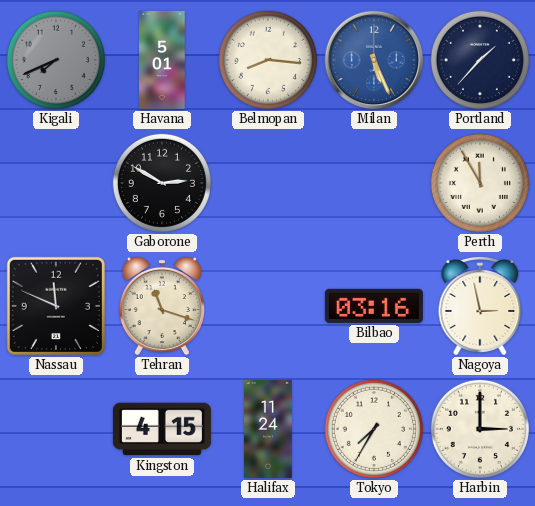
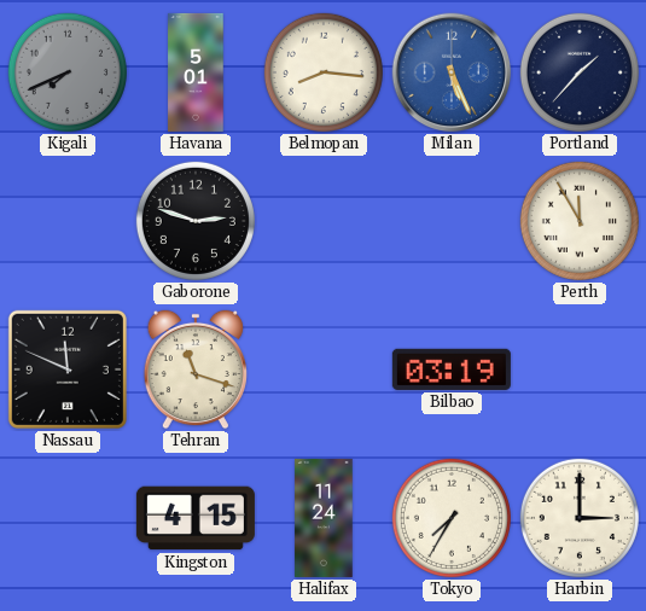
Gaborone: 2:50 -> 2:48 (196, 221)
Bilbao: 03:16 -> 03:19 (452, 369)
Nagoya: 2:58 -> none (480, 306)
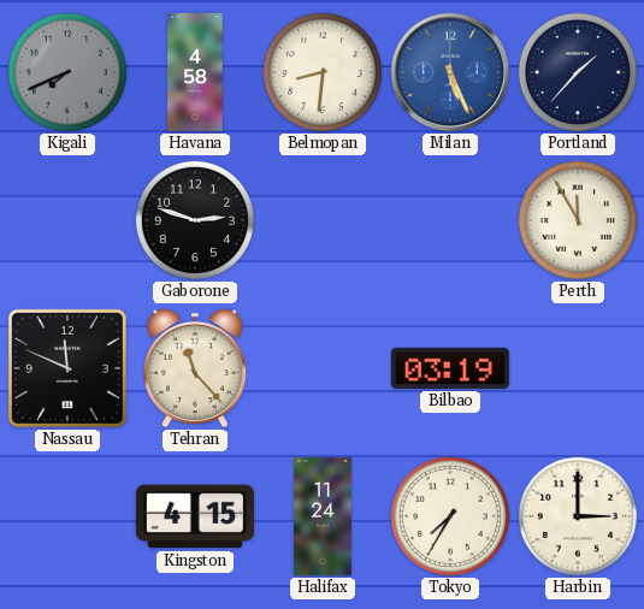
Havana: 5:01 -> 4:58 (195, 72)
Belmopan: 8:16 -> 8:31 (323, 72)
Tehran: 11:18 -> 11:23 (195, 368)
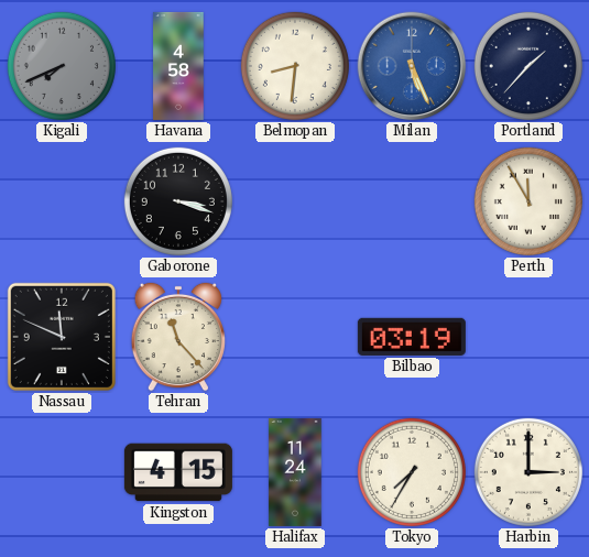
Gaborone: 2:48 -> 3:18 (178, 201)
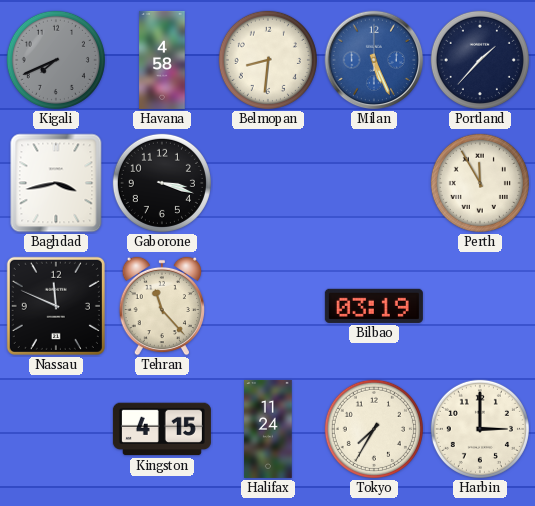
Baghdad: none -> 3:43 (56, 183)
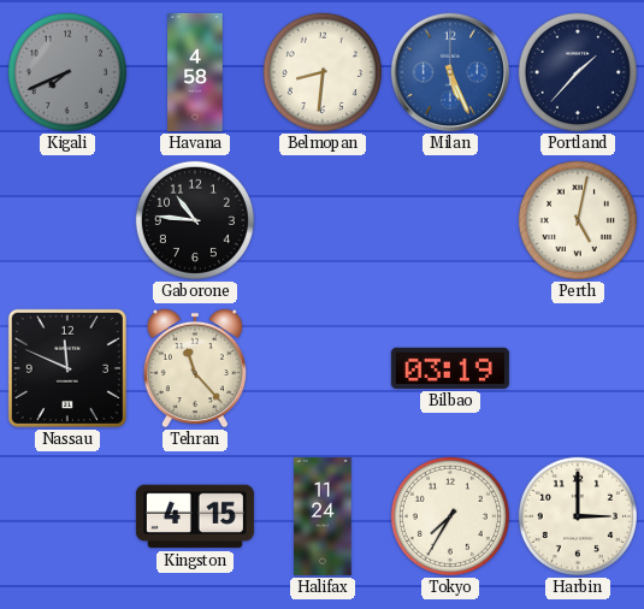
Baghdad: 3:43 -> none (56, 183)
Gaborone: 3:18 -> 10:46 (195, 220)
Perth: 11:55 -> 5:02 (578, 220)
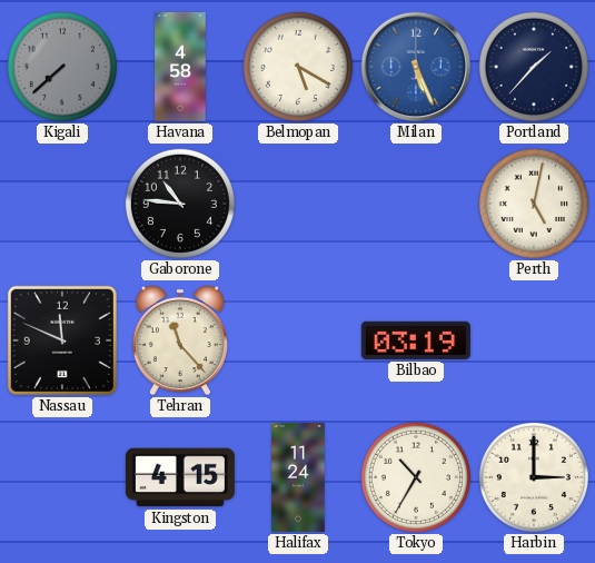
Kigali: 7:41 -> 7:38 (62, 67)
Belmopan: 8:31 -> 5:20 (298, 67)
Tokyo: 7:35 -> 10:35 (416, 477)
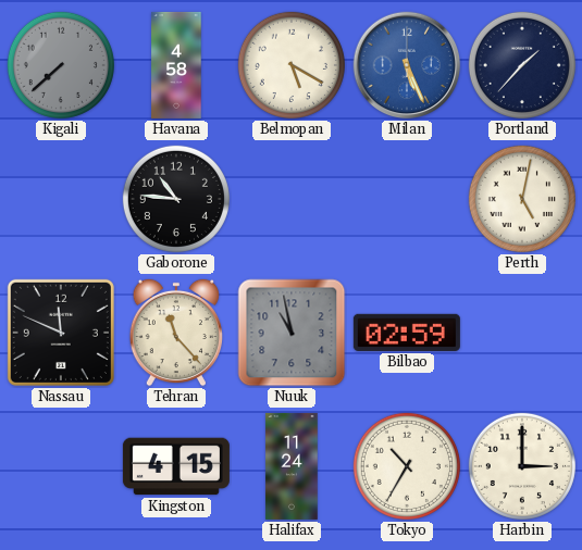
Nuuk: none -> 10:58 (292, 333)
Bilbao: 03:19 -> 02:59 (407, 333)
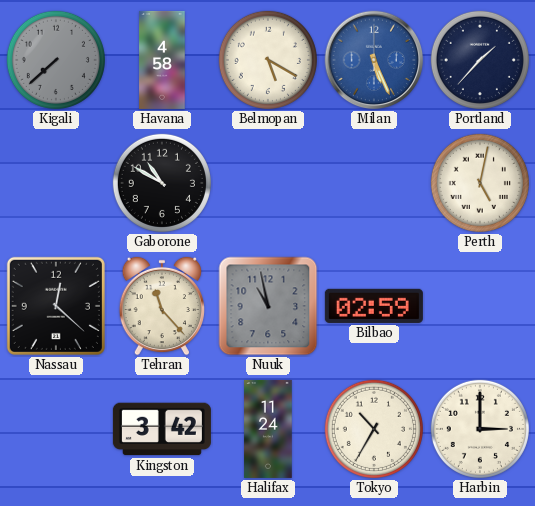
Gaborone: 10:46 -> 10:50 (162, 183)
Nassau: 11:49 -> 12:22 (56, 306)
Kingston: 4:15 -> 3:42 (162, 429)
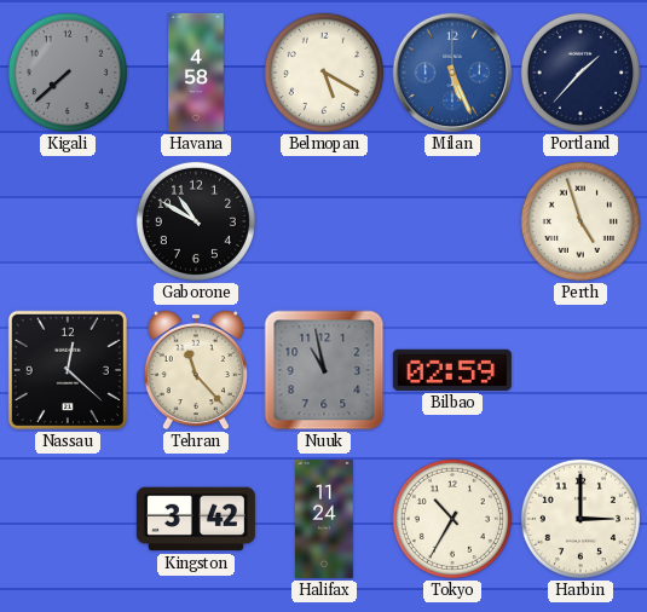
Perth: 5:02 -> 4:57 (580, 221)
